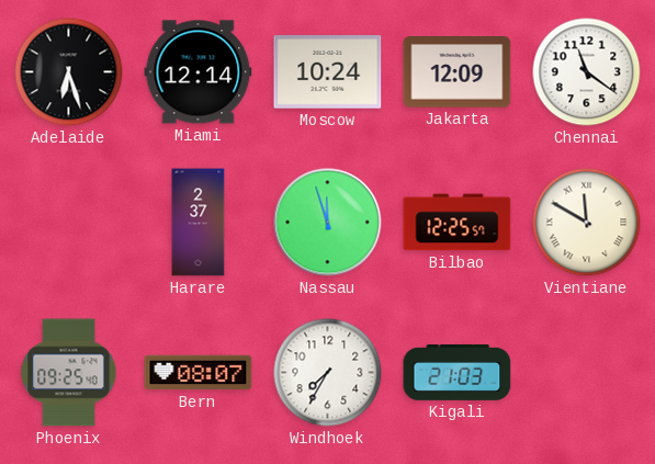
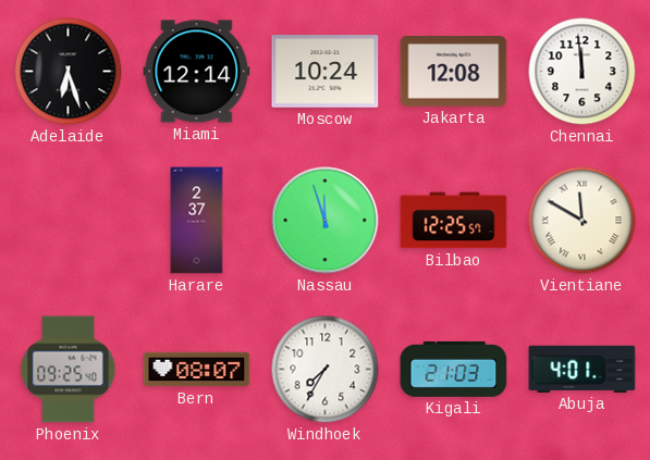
Jakarta: 12:09 -> 12:08 (454, 72)
Chennai: 11:21 -> 11:59 (582, 72)
Abuja: none -> 4:01 (582, 369)
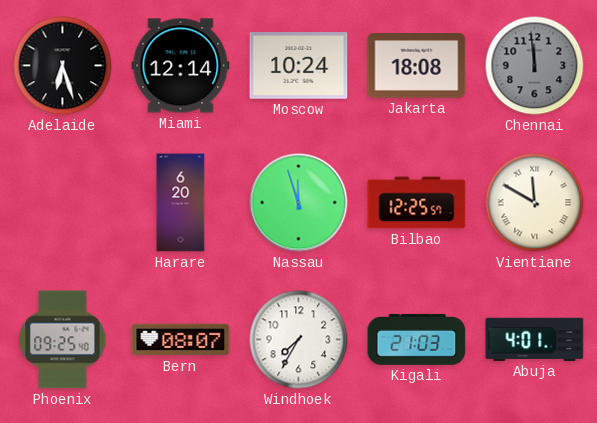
Jakarta: 12:08 -> 18:08 (417, 66)
Chennai dial: white -> grey (535, 66)
Harare: 2:37 -> 6:20 (181, 203)
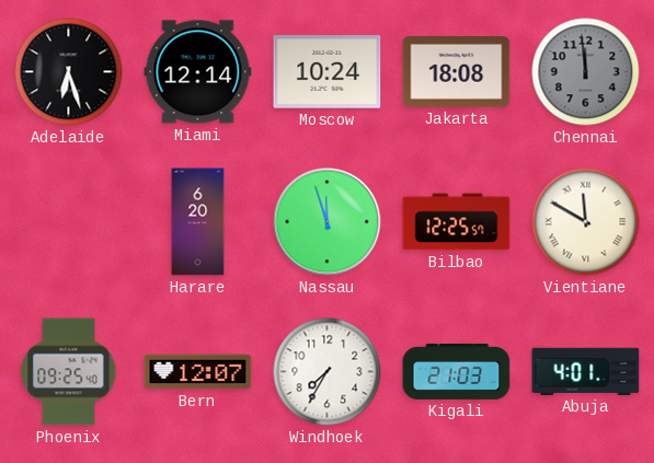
Bern: 08:07 -> 12:07 (198, 372)
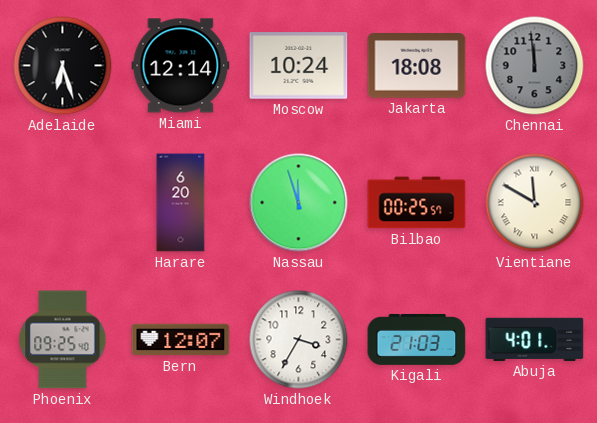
Bilbao: 12:25 -> 00:25 (417, 203)
Windhoek: 7:35 -> 3:35 (299, 340)
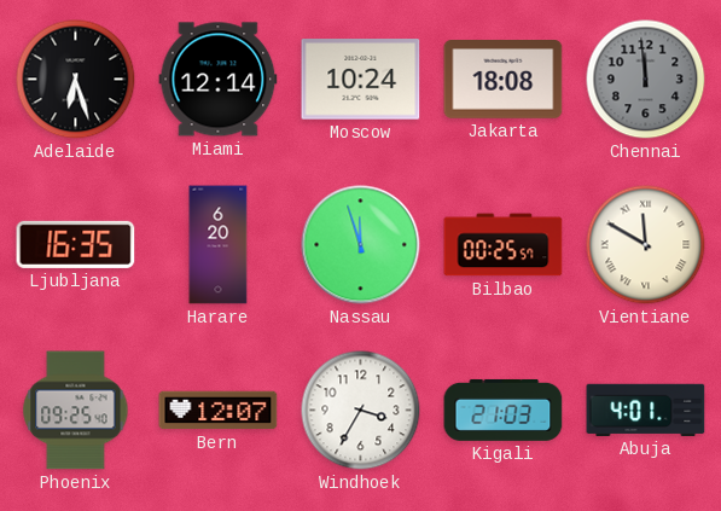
Ljubljana: none -> 16:35 (76, 244)
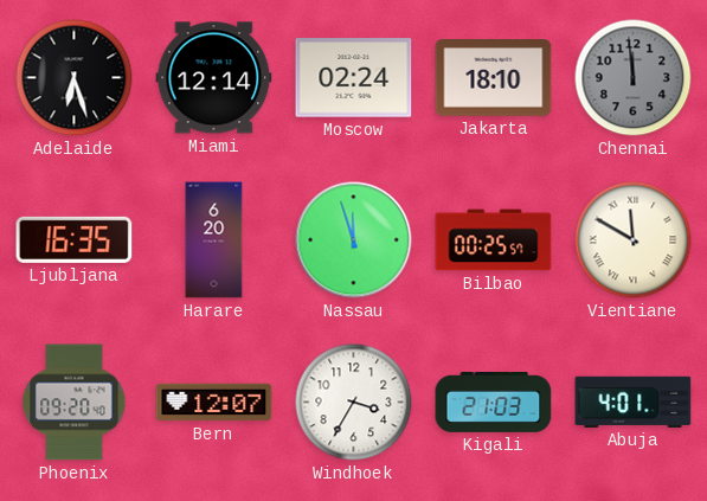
Moscow: 10:24 -> 02:24 (354, 78)
Jakarta: 18:08 -> 18:10 (494, 78)
Phoenix: 09:25 -> 09:20 (75, 403)
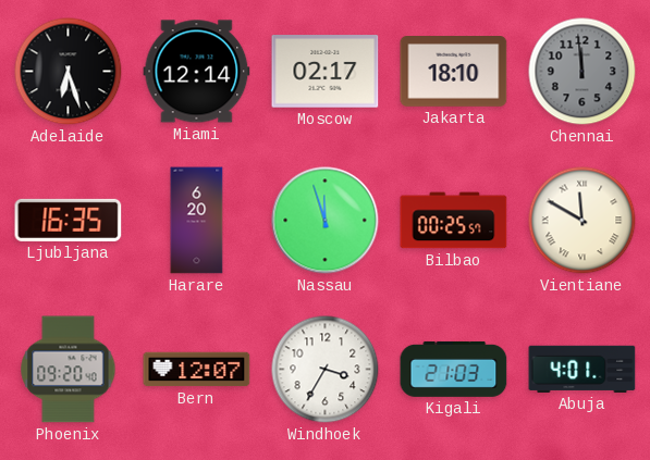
Moscow: 02:24 -> 02:17 (326, 72)
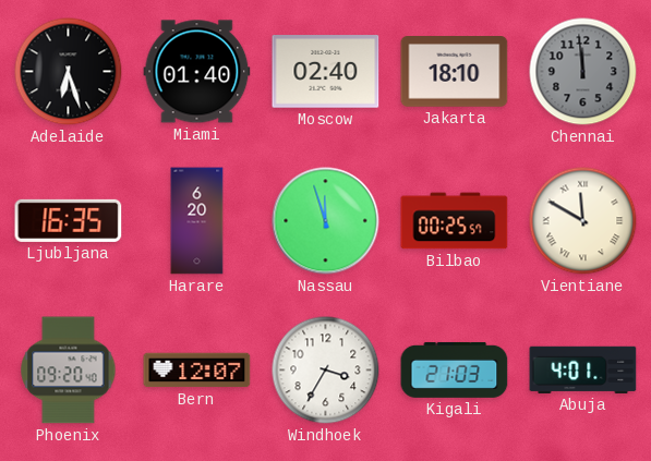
Miami: 12:14 -> 01:40 (197, 72)
Moscow: 02:17 -> 02:40 (326, 72)
